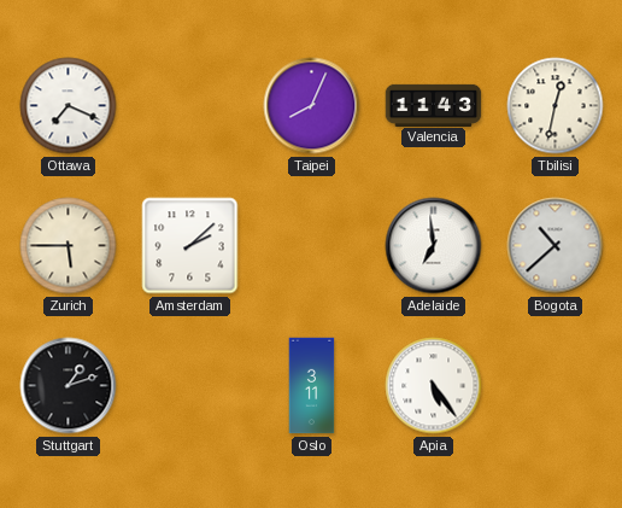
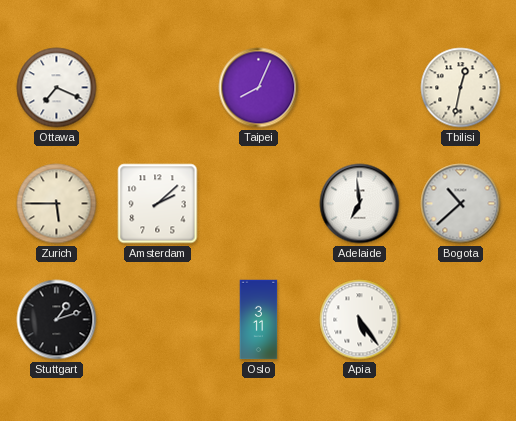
Valencia: 11:43 -> none (434, 105)
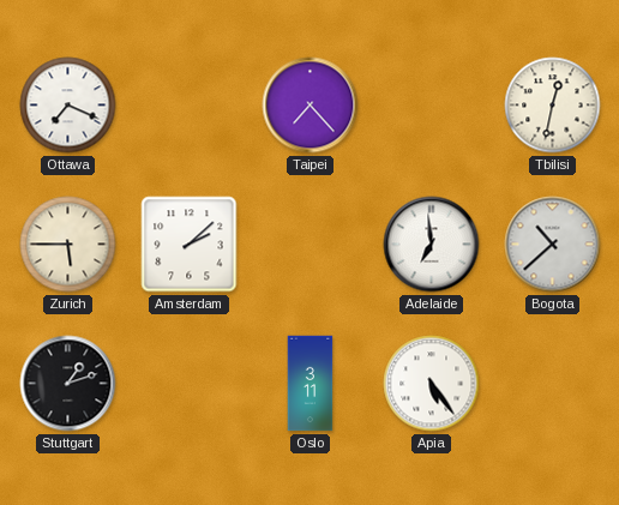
Taipei: 8:04 -> 7:23 (311, 106)
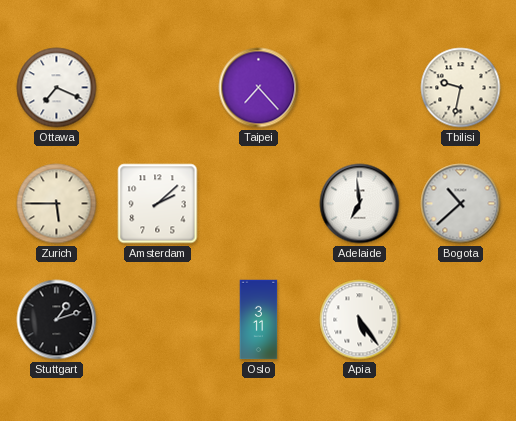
Tbilisi: 12:32 -> 9:32 (461, 88)
